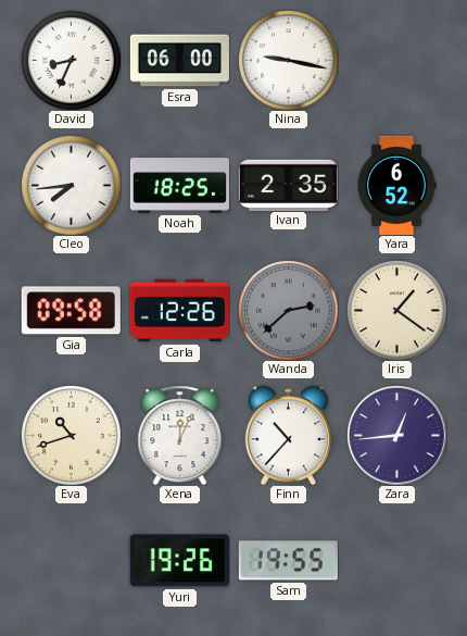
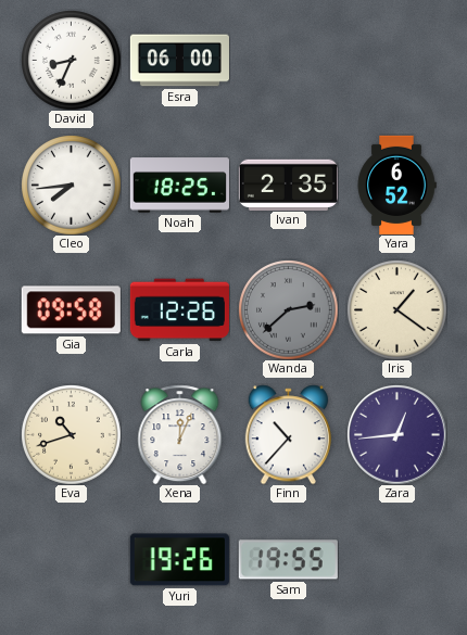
Nina: 9:17 -> none (288, 60)
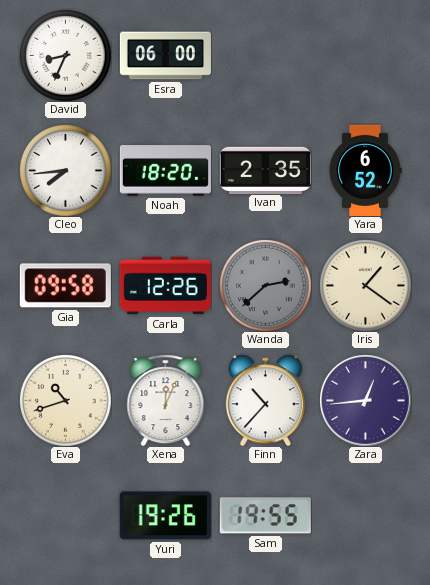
Noah: 18:25 -> 18:20 (165, 171)
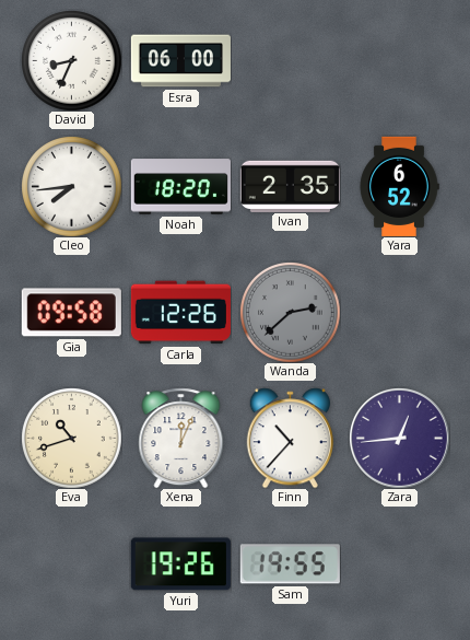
Iris: 1:21 -> none (365, 285)
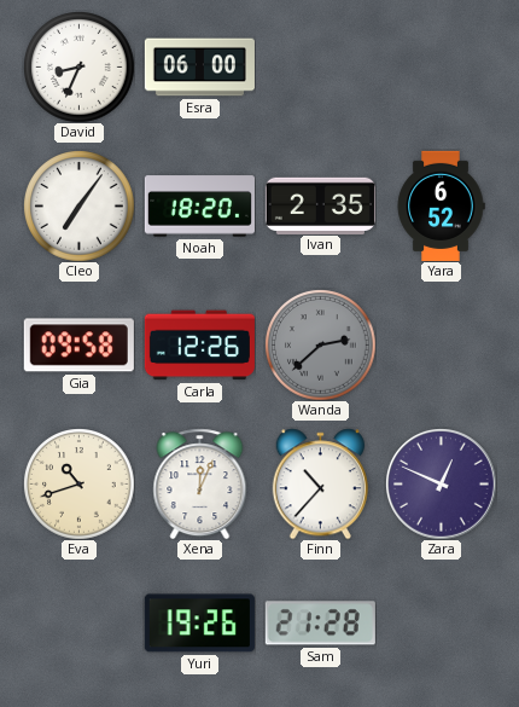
Cleo: 7:44 -> 7:06 (78, 205)
Zara: 12:44 -> 12:49 (442, 485)
Sam: 19:55 -> 21:28 (320, 624)
